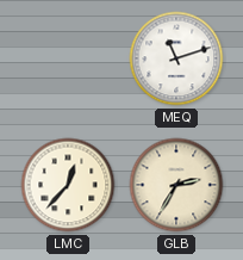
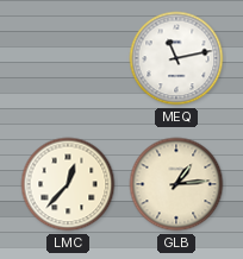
MEQ: 11:12 -> 11:13 (176, 58)
GLB: 2:35 -> 1:14 (176, 184)
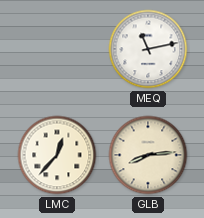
GLB: 1:14 -> 8:14 (148, 155)
